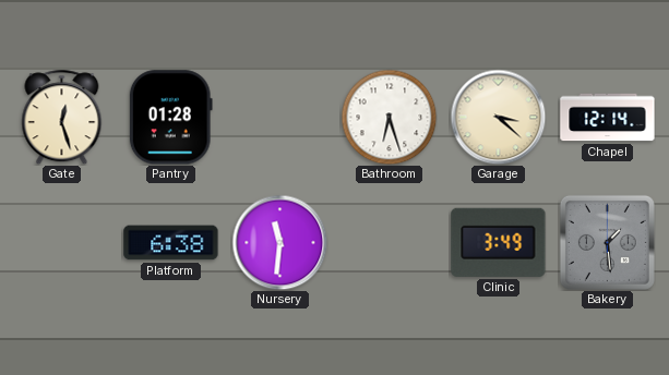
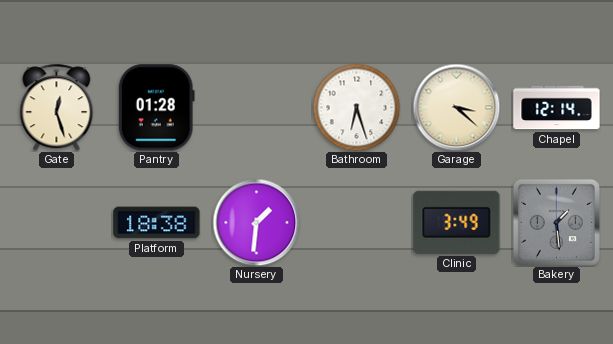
Platform: 6:38 -> 18:38 (157, 223)
Nursery: 11:31 -> 1:31 (256, 222)
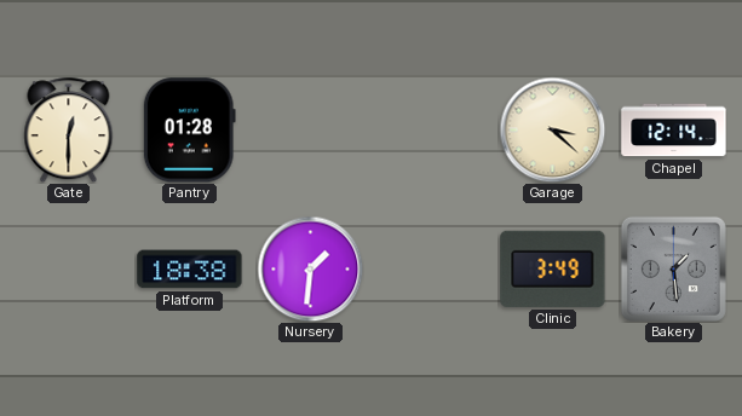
Gate: 12:27 -> 12:30 (69, 129)
Bathroom: 6:27 -> none (356, 107)
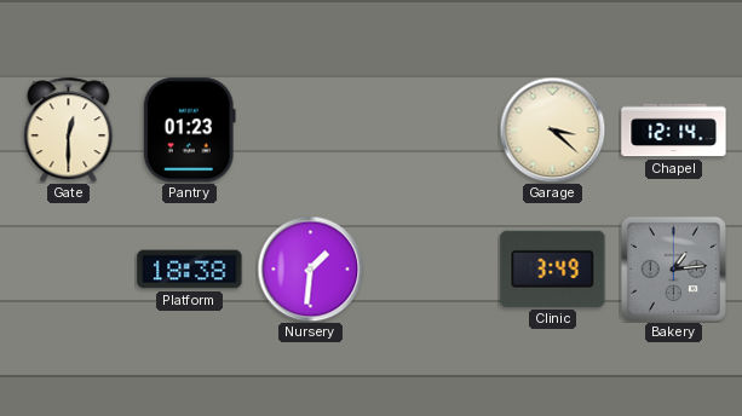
Pantry: 01:28 -> 01:23 (189, 131)
Bakery: 1:29 -> 1:14 (673, 268)
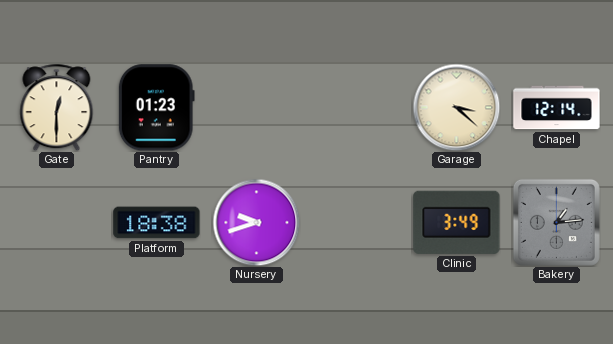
Nursery: 1:31 -> 9:42 (256, 222)
